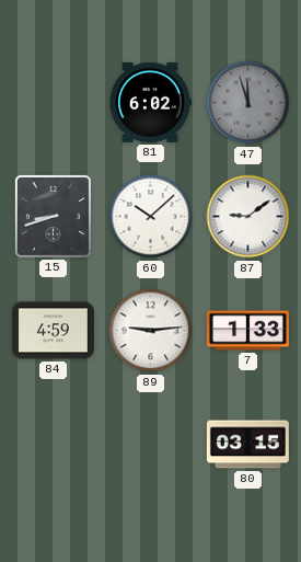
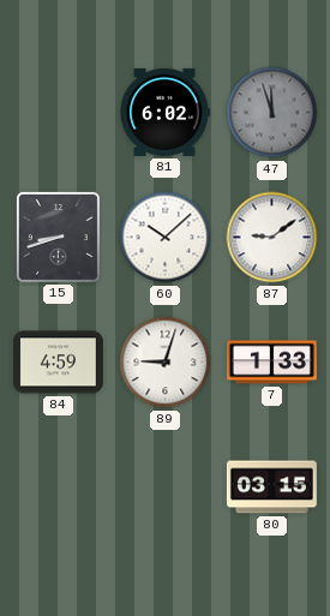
89: 9:14 -> 9:03 (166, 363)
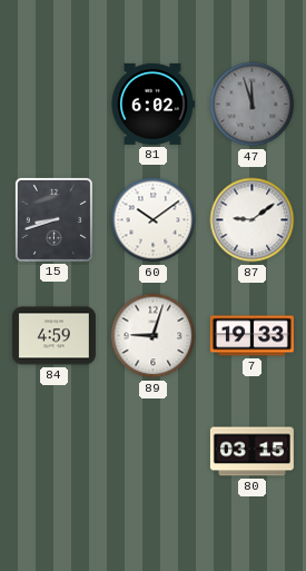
60: 10:08 -> 10:09 (154, 220)
7: 1:33 -> 19:33 (251, 336)
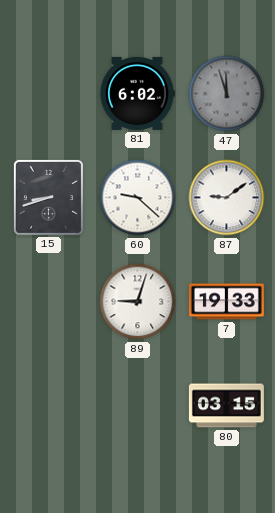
60: 10:09 -> 9:22 (138, 198)
84: 4:59 -> none (53, 336)
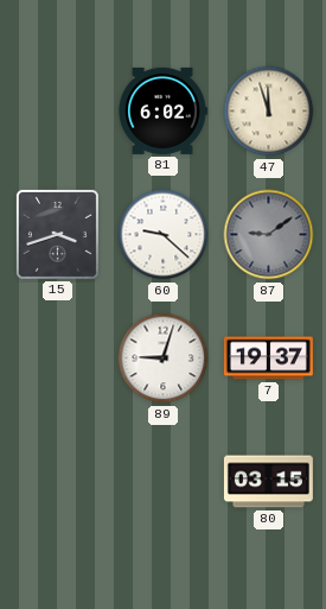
47 dial: grey -> cream (269, 112)
15: 8:42 -> 3:42 (57, 234)
87 dial: white -> grey (269, 235)
7: 19:33 -> 19:37 (268, 359)
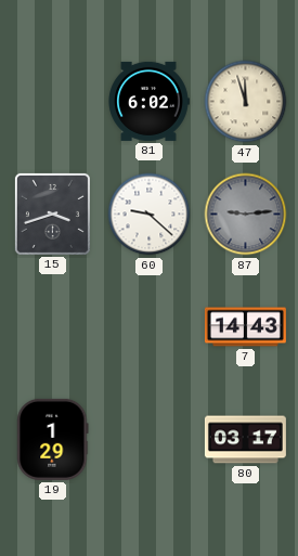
87: 9:09 -> 9:14 (246, 215)
89: 9:03 -> none (164, 359)
7: 19:37 -> 14:43 (245, 327)
19: none -> 1:29 (53, 439)
80: 03:15 -> 03:17 (245, 440)
